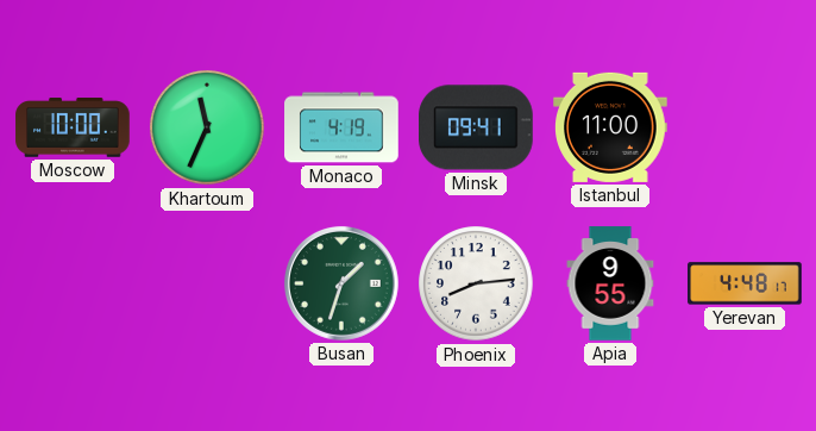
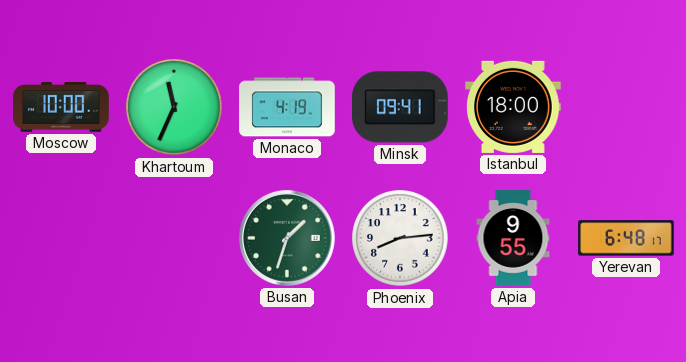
Istanbul: 11:00 -> 18:00 (513, 107)
Yerevan: 4:48 -> 6:48 (626, 238)
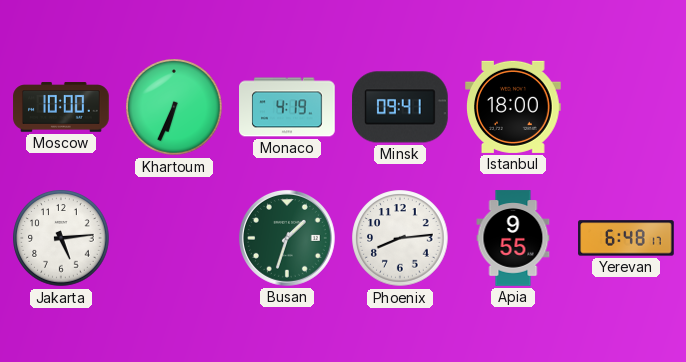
Khartoum: 11:34 -> 6:34 (174, 107)
Jakarta: none -> 5:14 (61, 238)
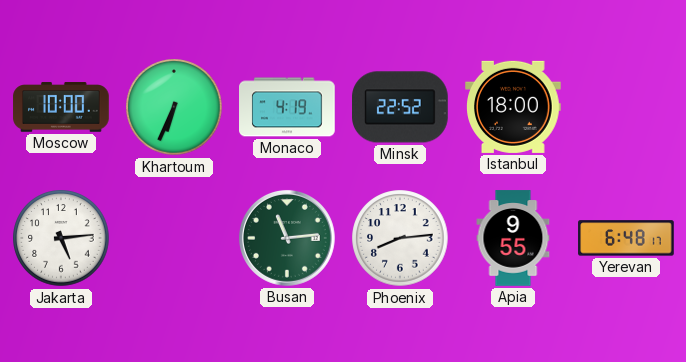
Minsk: 09:41 -> 22:52 (401, 107)
Busan: 1:33 -> 11:14 (287, 238)
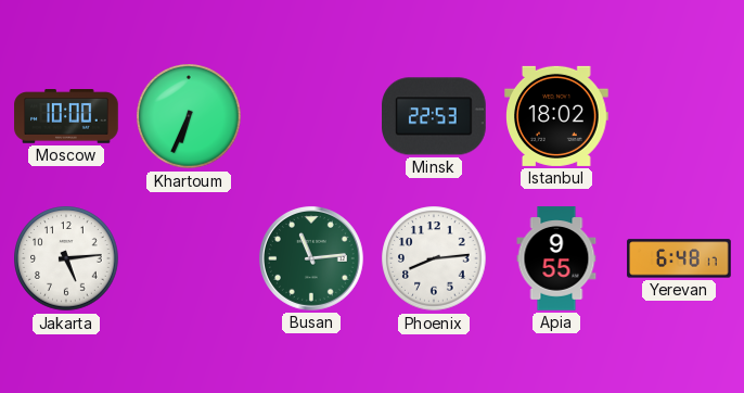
Monaco: 4:19 -> none (287, 107)
Minsk: 22:52 -> 22:53 (435, 116)
Istanbul: 18:00 -> 18:02 (556, 116)
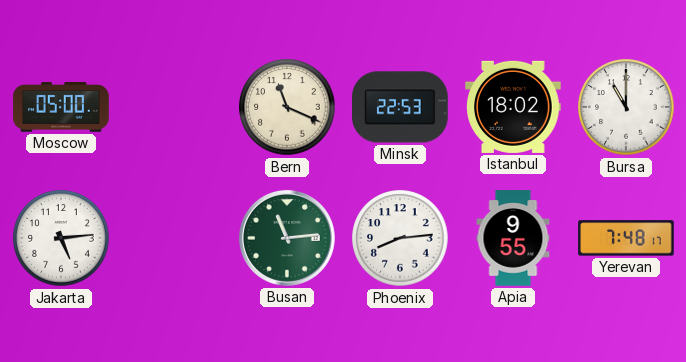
Moscow: 10:00 -> 05:00 (61, 107)
Khartoum: 6:34 -> none (189, 116)
Bern: none -> 11:19 (287, 107)
Bursa: none -> 11:00 (626, 107)
Yerevan: 6:48 -> 7:48 (626, 238)
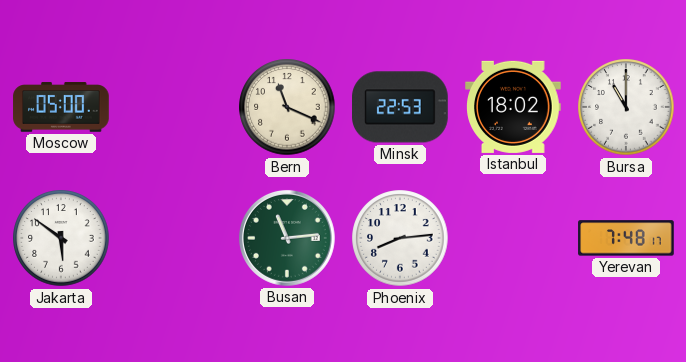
Jakarta: 5:14 -> 5:51 (61, 238)
Apia: 9:55 -> none (513, 238)
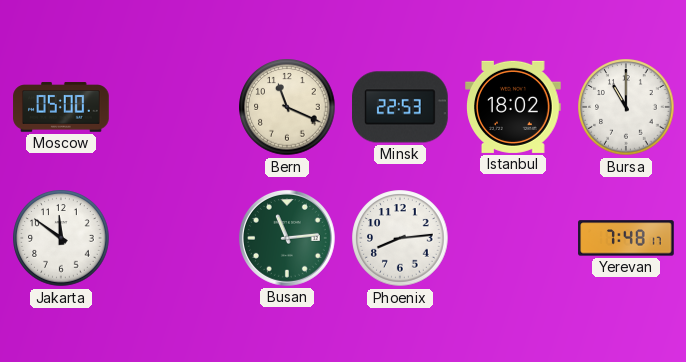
Jakarta: 5:51 -> 11:51 (61, 238)
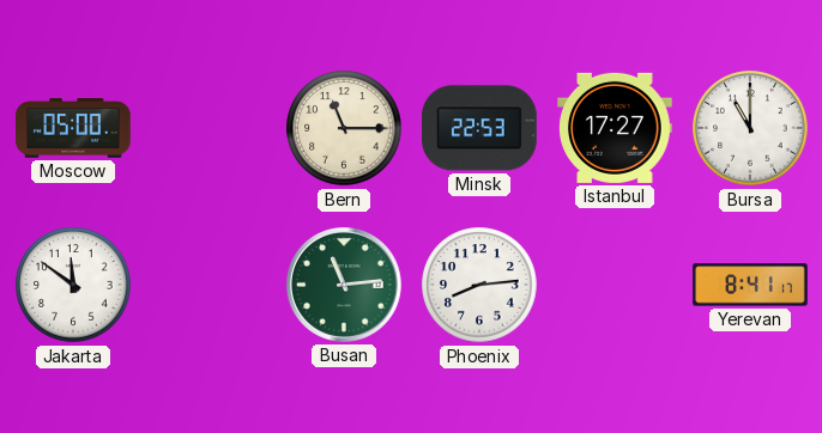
Bern: 11:19 -> 11:15 (344, 128)
Istanbul: 18:02 -> 17:27 (615, 128)
Yerevan: 7:48 -> 8:41 (750, 285)
